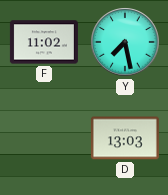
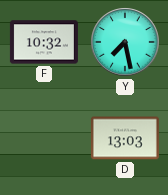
F: 11:02 -> 10:32 (44, 42)
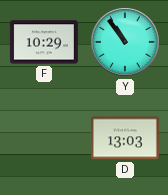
F: 10:32 -> 10:29 (44, 42)
Y: 7:28 -> 10:54 (125, 42)
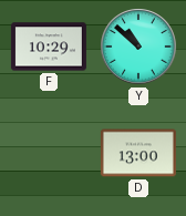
Y: 10:54 -> 10:52 (138, 47)
D: 13:03 -> 13:00 (138, 153)
